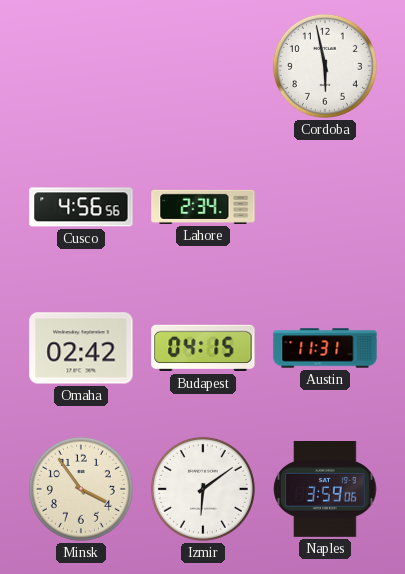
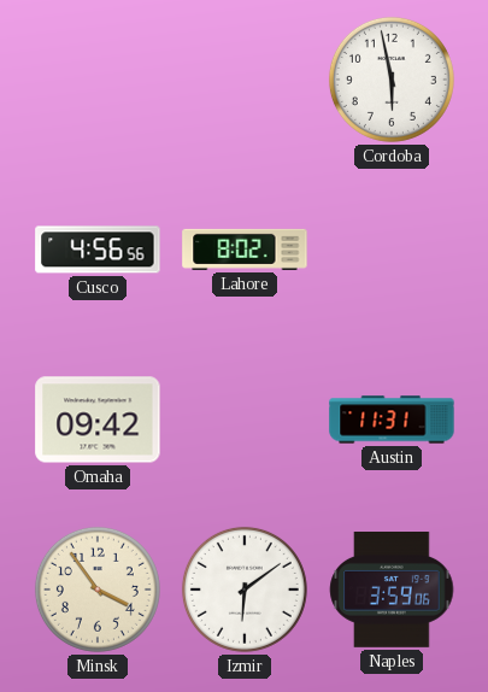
Lahore: 2:34 -> 8:02 (245, 250)
Omaha: 02:42 -> 09:42 (98, 420)
Budapest: 04:15 -> none (203, 348)
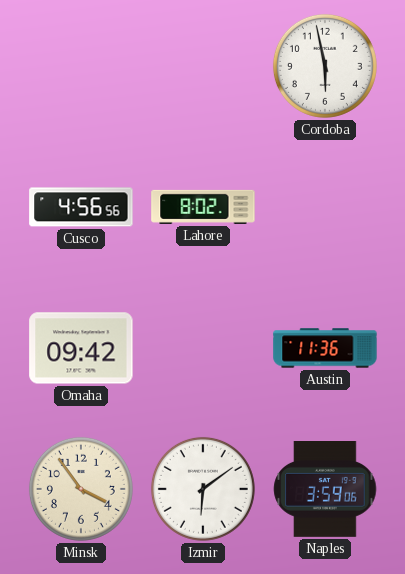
Austin: 11:31 -> 11:36 (325, 348)
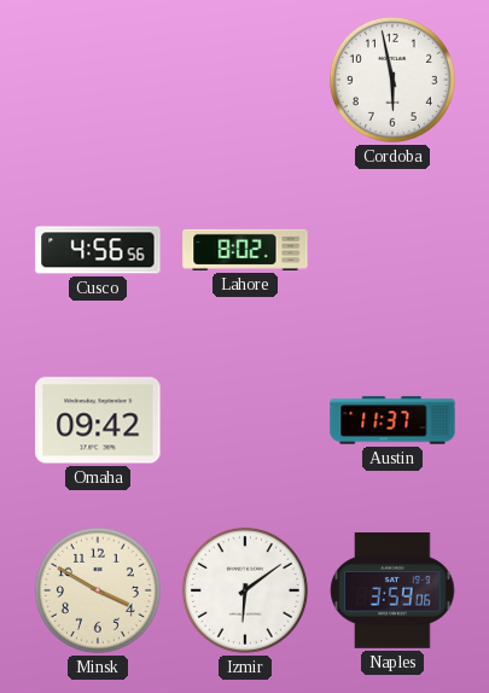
Austin: 11:36 -> 11:37 (392, 420)
Minsk: 3:54 -> 3:50 (98, 590)
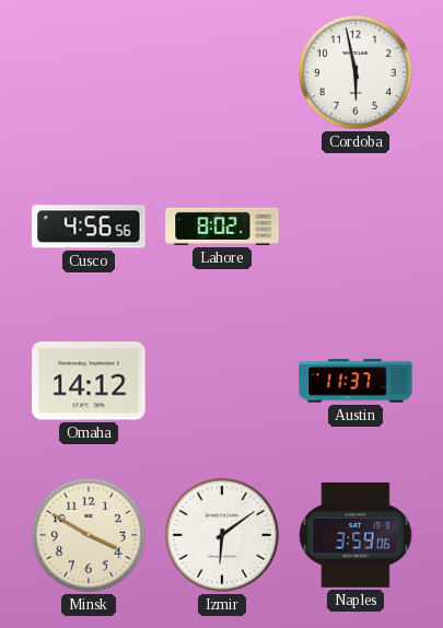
Omaha: 09:42 -> 14:12 (89, 381)
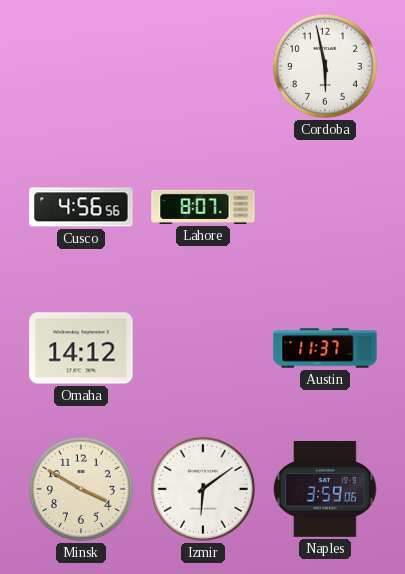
Lahore: 8:02 -> 8:07 (203, 207)
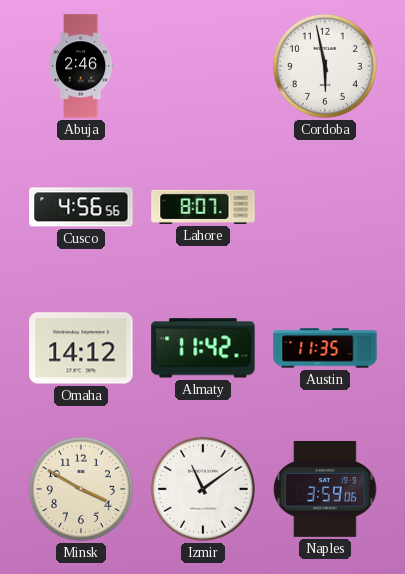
Abuja: none -> 2:46 (81, 66)
Almaty: none -> 11:42 (203, 348)
Austin: 11:37 -> 11:35 (325, 348)
Izmir: 6:09 -> 11:09 (203, 489)
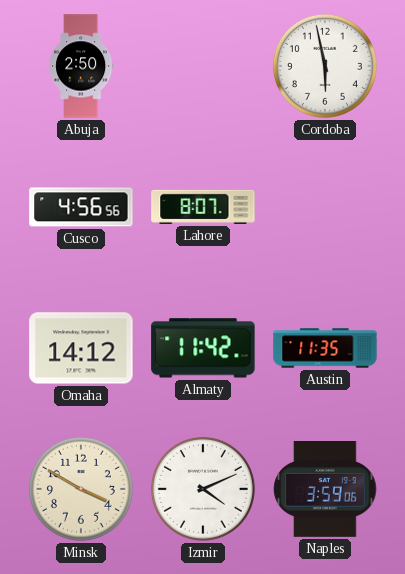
Abuja: 2:46 -> 2:50 (81, 66)
Izmir: 11:09 -> 4:11 (203, 489)
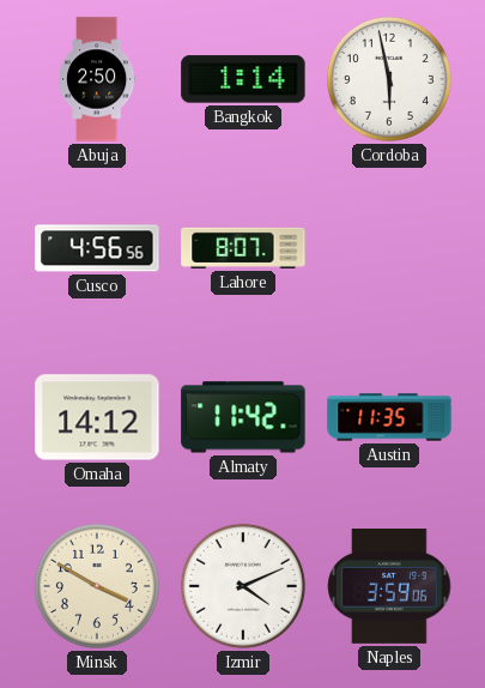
Bangkok: none -> 1:14 (243, 79)
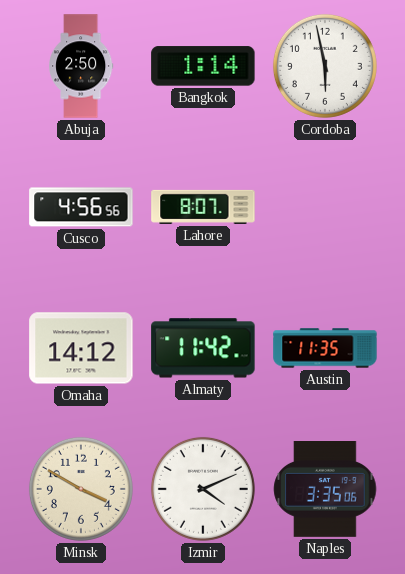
Naples: 3:59 -> 3:35 (325, 490)
